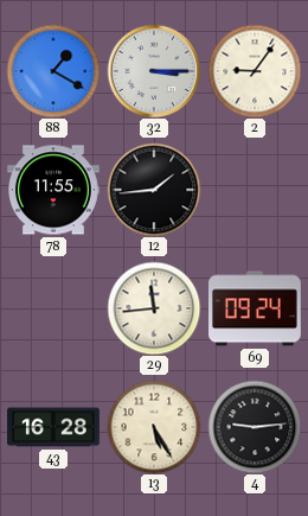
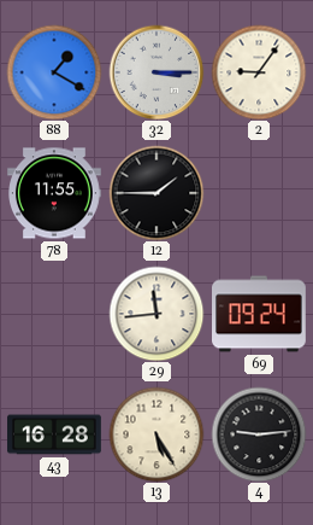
12: 1:44 -> 1:45 (156, 193)
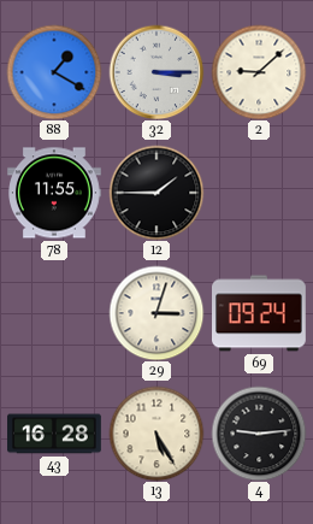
2: 9:06 -> 9:08 (259, 72)
29: 11:44 -> 3:03 (156, 313)
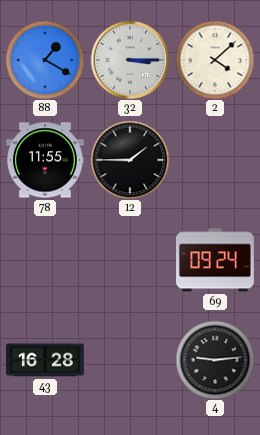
2: 9:08 -> 4:08 (215, 60)
29: 3:03 -> none (156, 313)
13: 5:25 -> none (156, 434)
